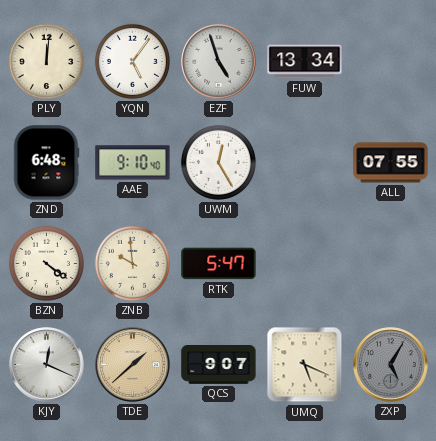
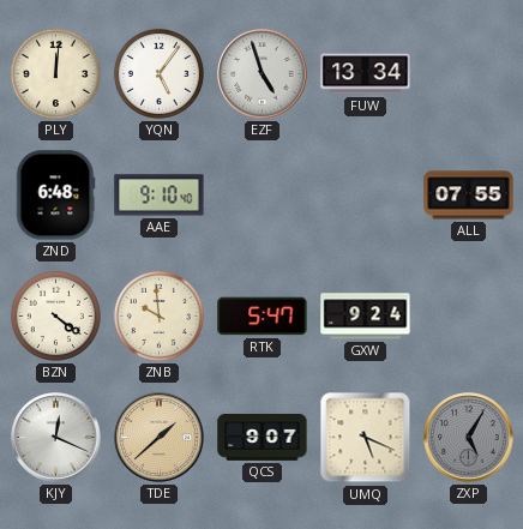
UWM: 12:25 -> none (218, 162)
GXW: none -> 9:24 (366, 317)
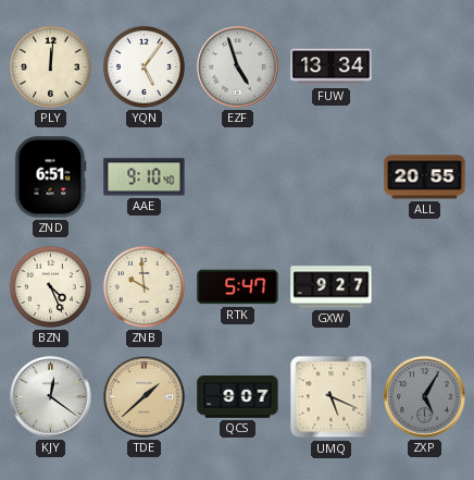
ZND: 6:48 -> 6:51 (50, 177)
ALL: 07:55 -> 20:55 (425, 177)
BZN: 4:21 -> 4:26 (50, 286)
GXW: 9:24 -> 9:27 (332, 287)
KJY: 12:19 -> 12:21 (51, 397)
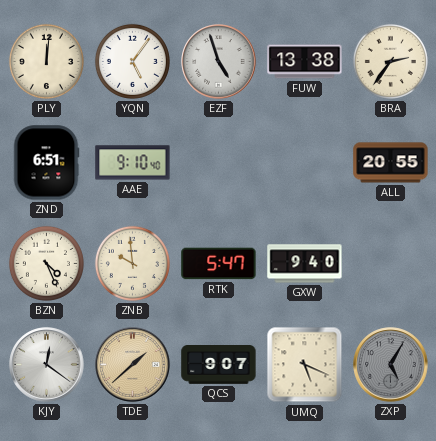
FUW: 13:34 -> 13:38 (305, 62)
BRA: none -> 2:36 (390, 61)
GXW: 9:27 -> 9:40 (305, 264)
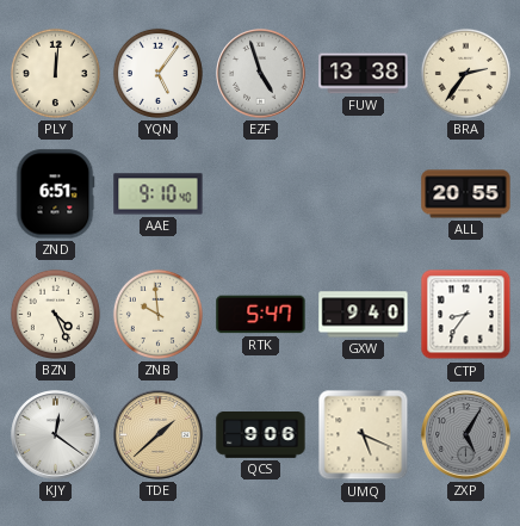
CTP: none -> 8:36 (466, 315)
QCS: 9:07 -> 9:06 (261, 435)
